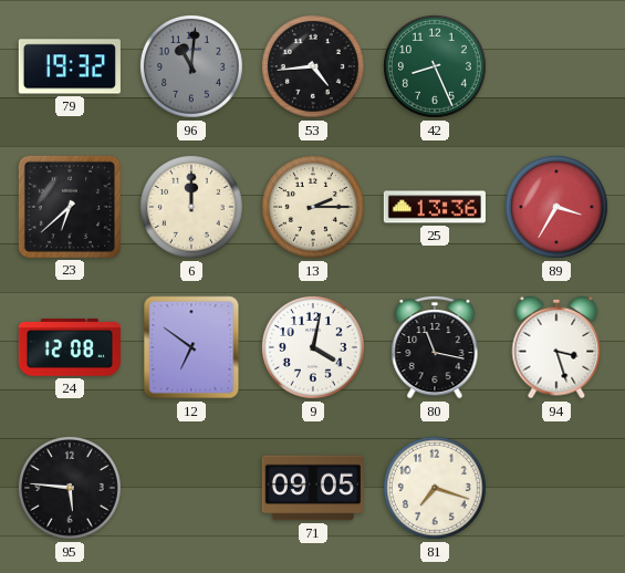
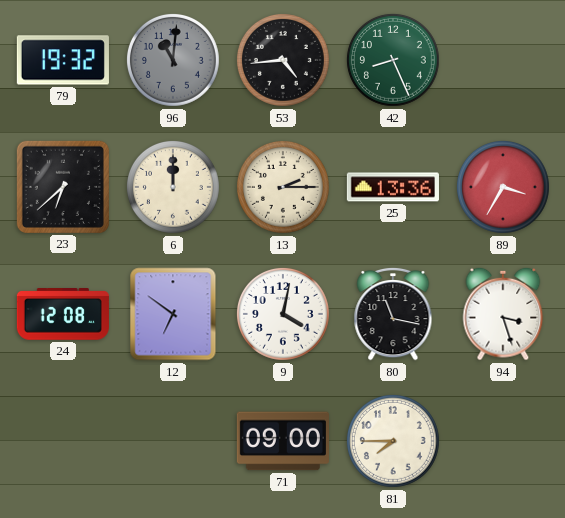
95: 5:46 -> none (70, 488)
71: 09:05 -> 09:00 (283, 441)
81: 7:18 -> 7:45 (393, 441)
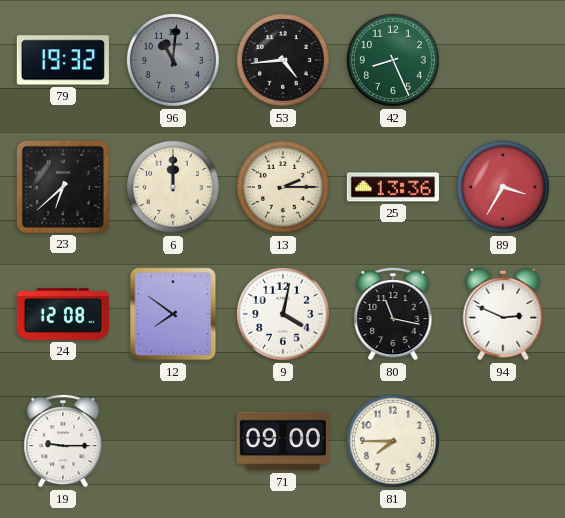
12: 6:51 -> 7:51 (173, 314)
94: 3:27 -> 2:49 (503, 314)
19: none -> 9:15 (63, 441)
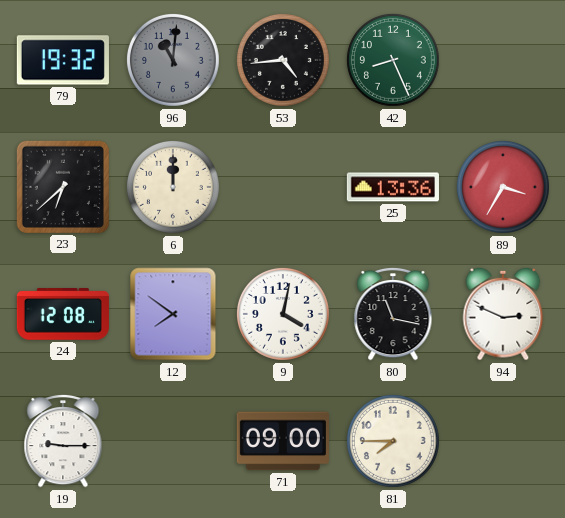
13: 2:15 -> none (283, 187)
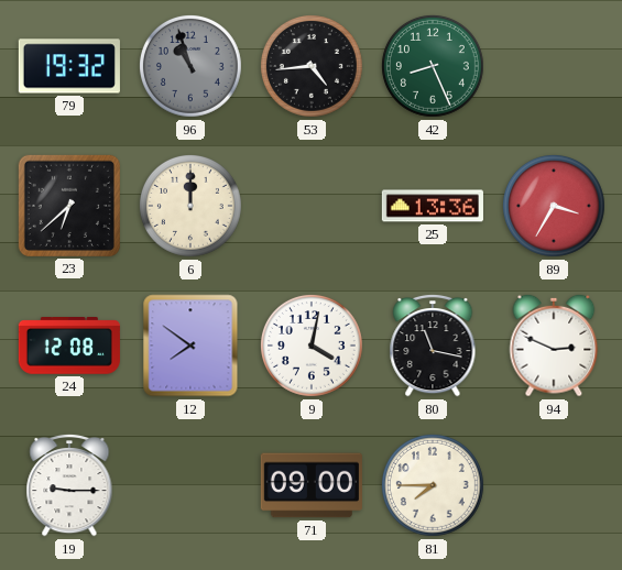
96: 11:01 -> 10:57 (190, 66)
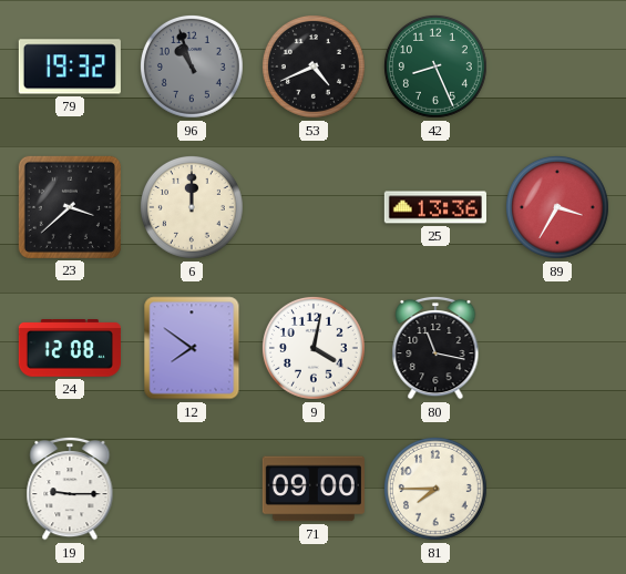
53: 4:44 -> 4:41 (314, 66)
23: 6:38 -> 3:38 (70, 207)
94: 2:49 -> none (554, 346)
